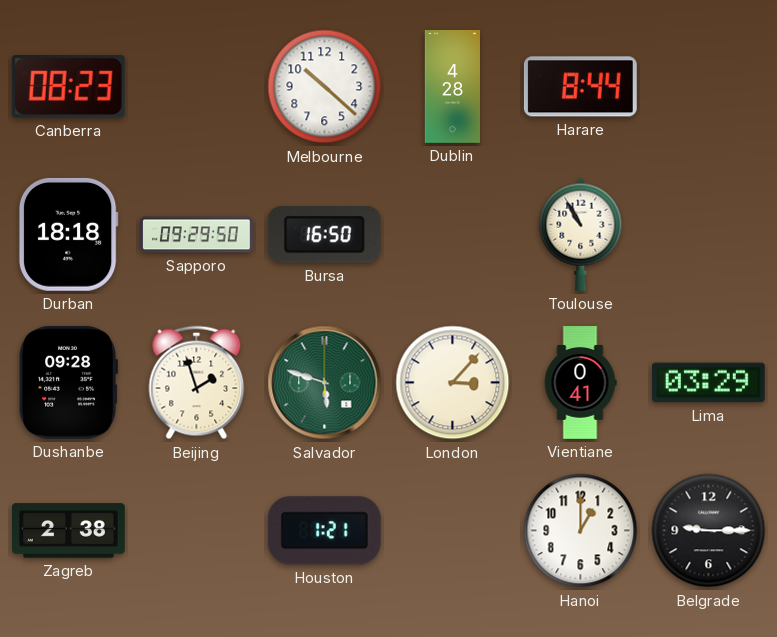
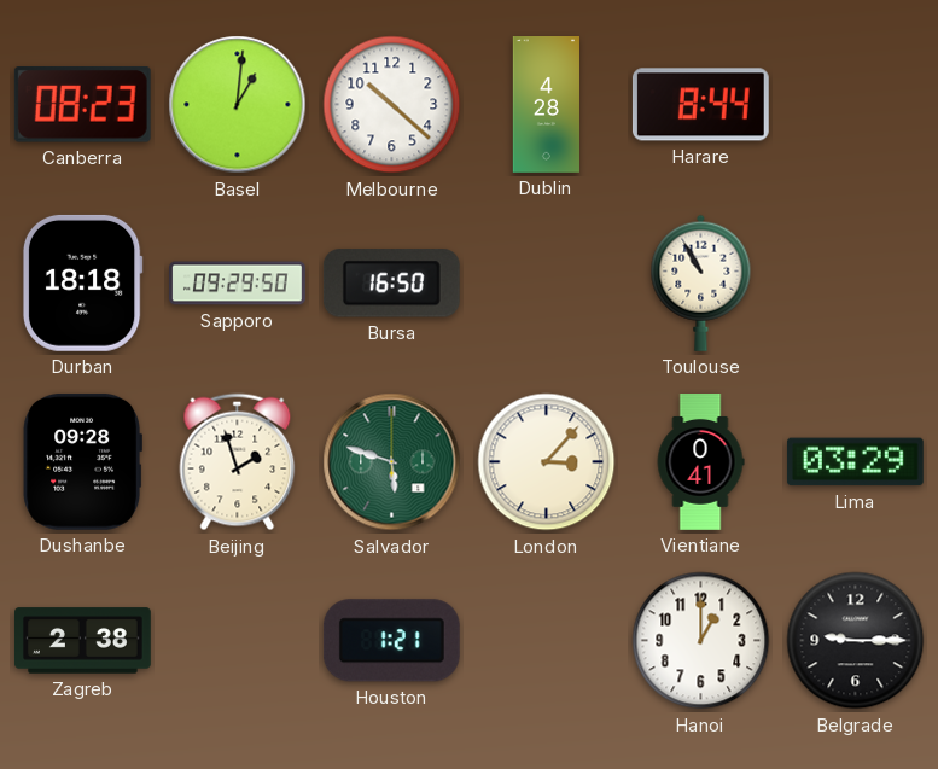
Basel: none -> 1:01 (238, 105)
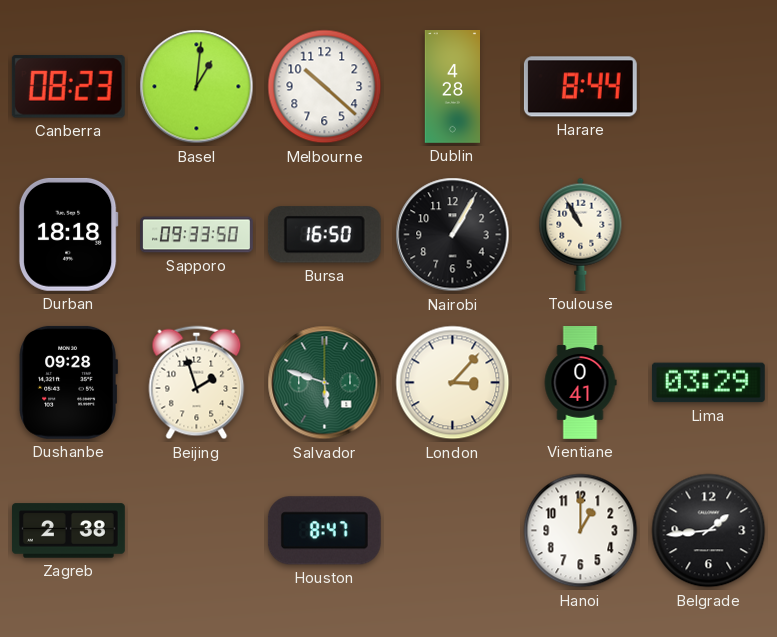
Sapporo: 09:29 -> 09:33 (197, 235)
Nairobi: none -> 1:05 (453, 235)
Houston: 1:21 -> 8:47 (324, 531)
Belgrade: 9:15 -> 1:44 (709, 531)
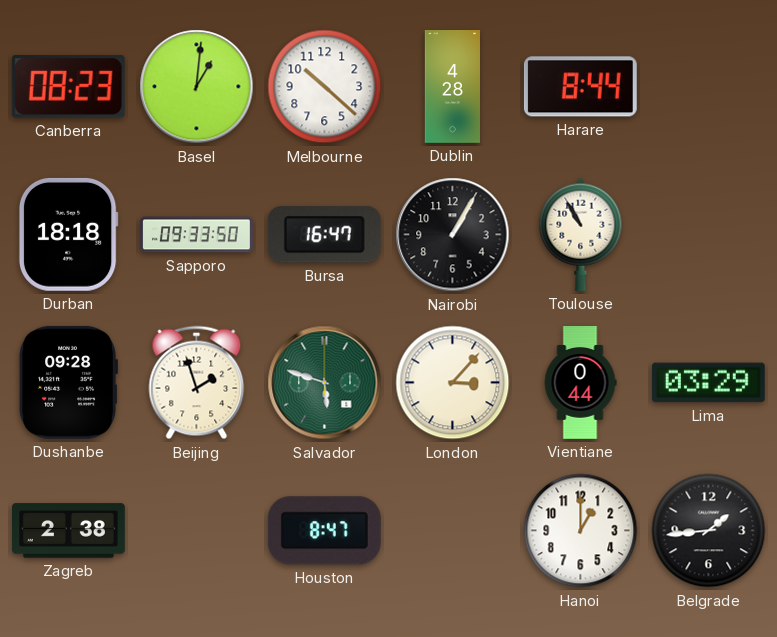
Bursa: 16:50 -> 16:47 (324, 235)
Vientiane: 0:41 -> 0:44 (580, 383)
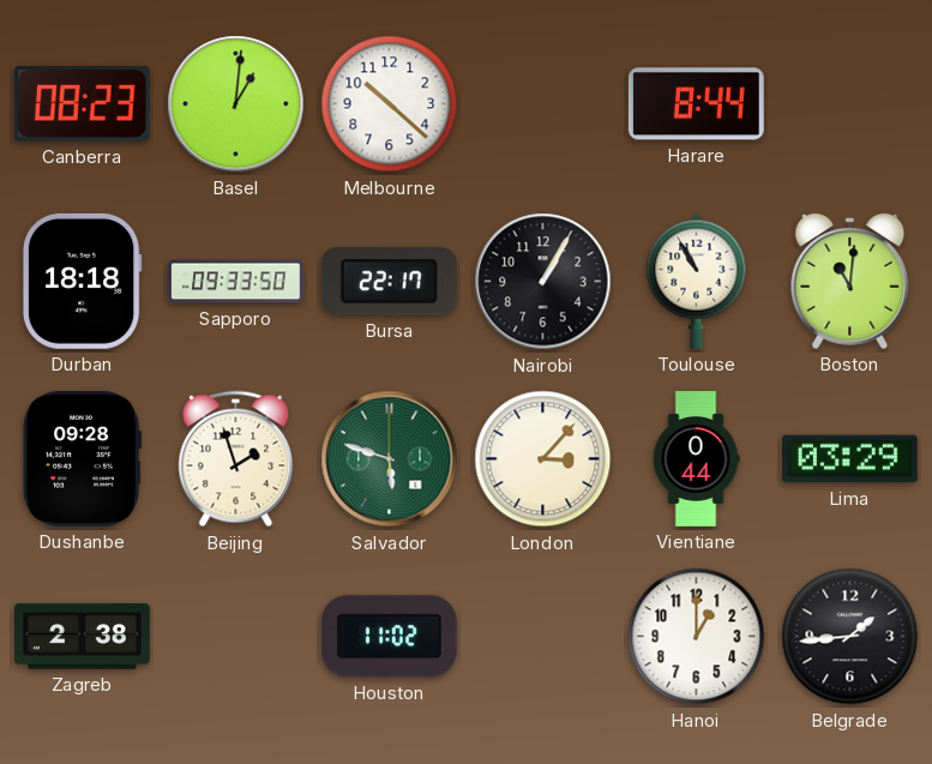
Dublin: 4:28 -> none (453, 87)
Bursa: 16:47 -> 22:17 (389, 282)
Boston: none -> 11:01 (850, 282)
Houston: 8:47 -> 11:02 (389, 637)
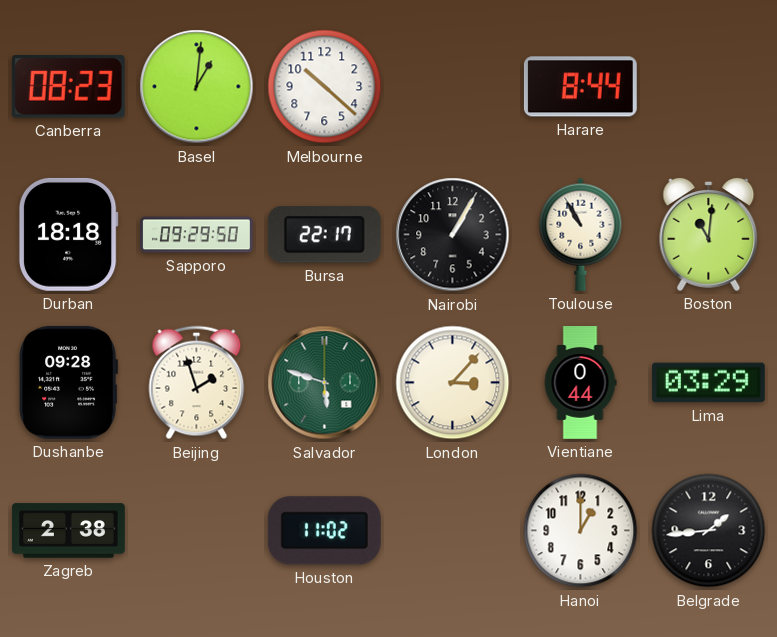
Sapporo: 09:33 -> 09:29 (197, 235)
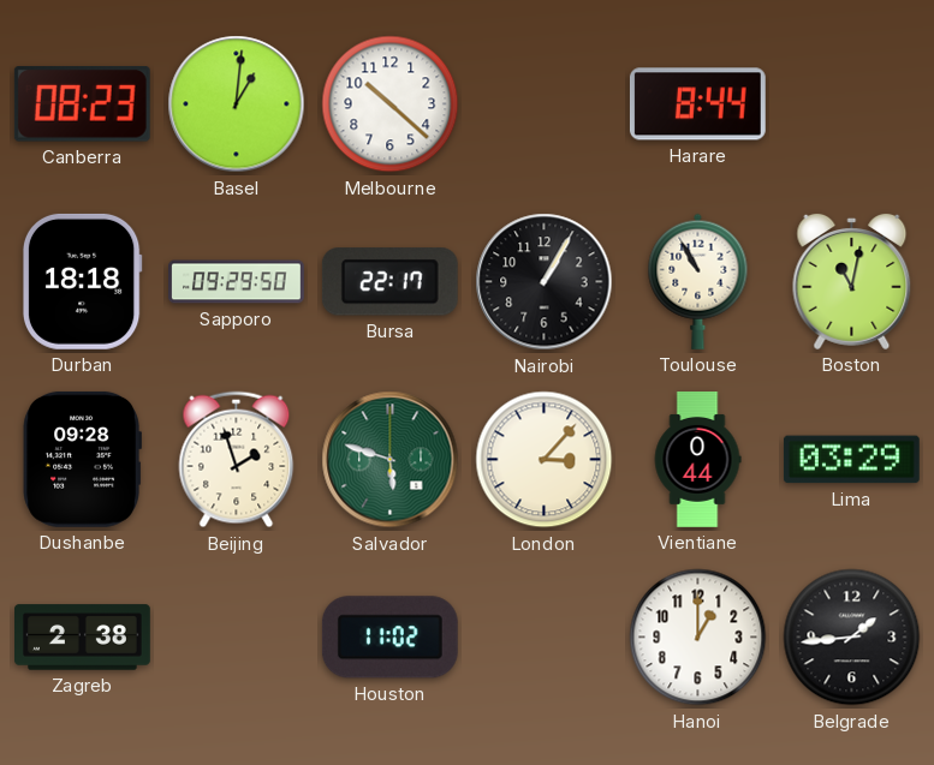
Boston: 11:01 -> 11:02 (852, 282)
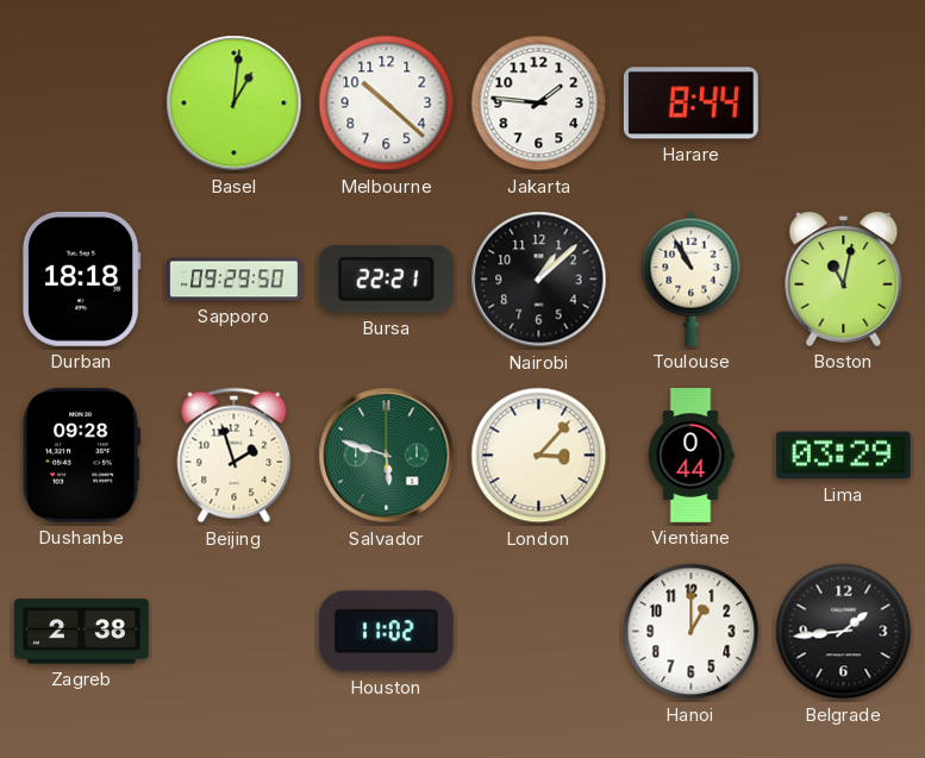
Canberra: 08:23 -> none (82, 104)
Jakarta: none -> 1:46 (539, 104)
Bursa: 22:17 -> 22:21 (386, 280)
Nairobi: 1:05 -> 1:08 (539, 280)
